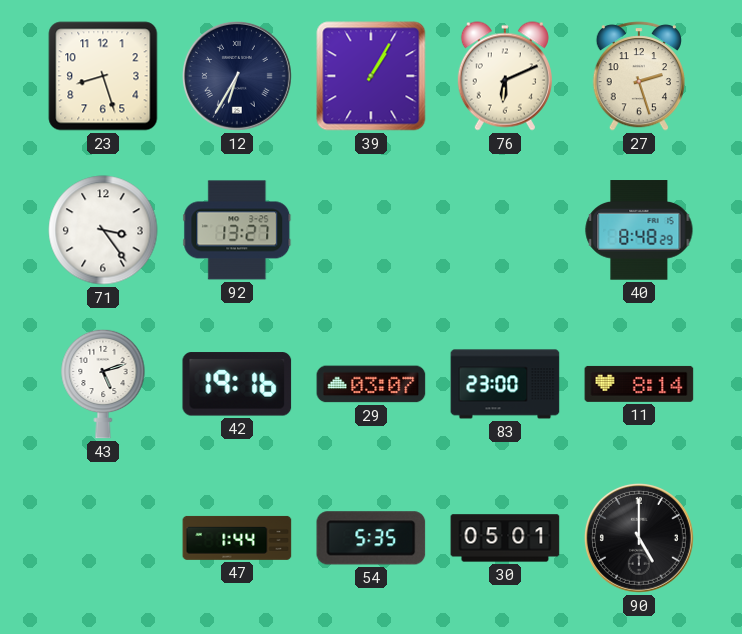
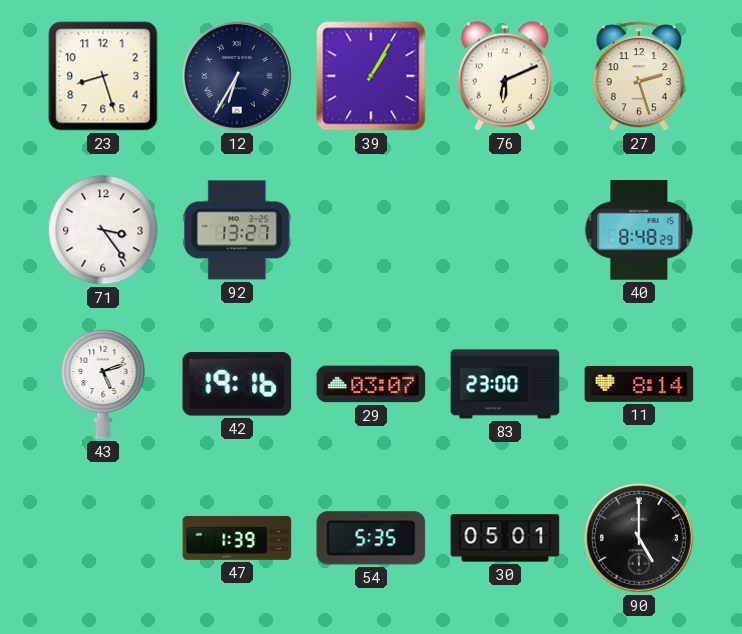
47: 1:44 -> 1:39 (237, 538)
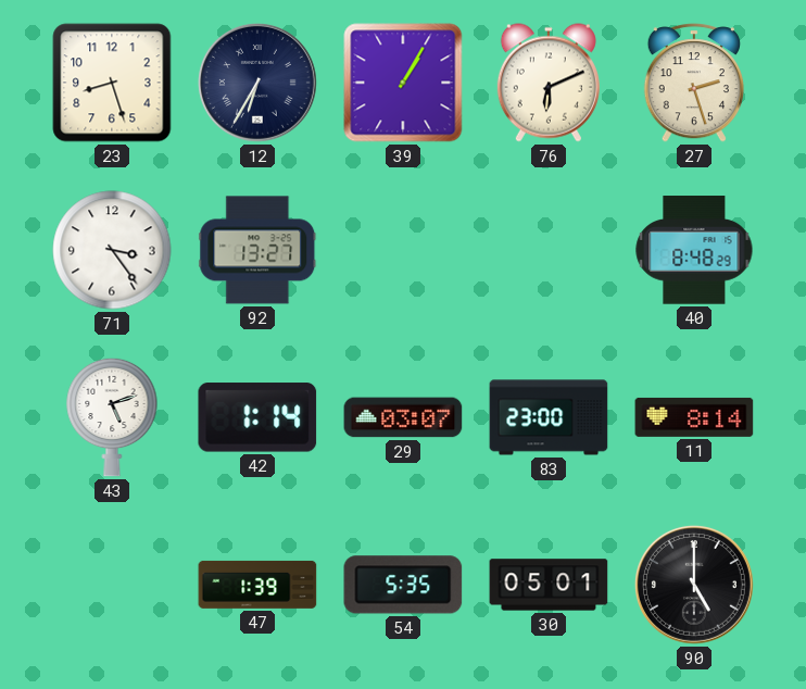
42: 19:16 -> 1:14 (257, 417)
